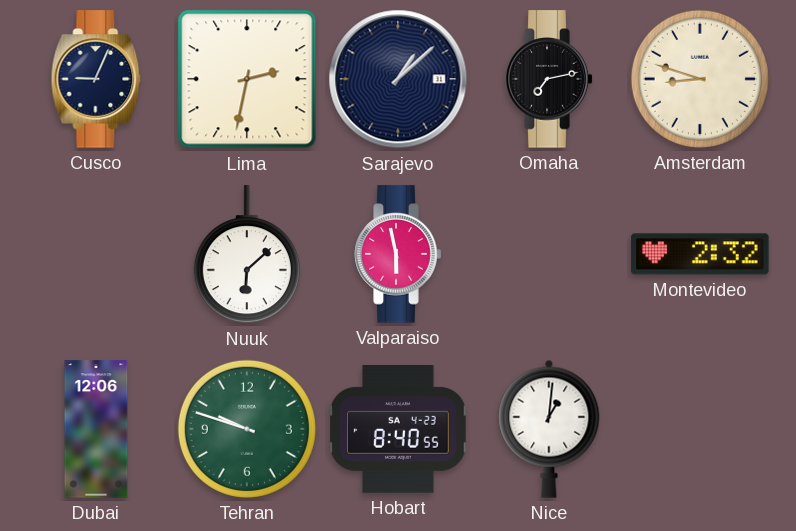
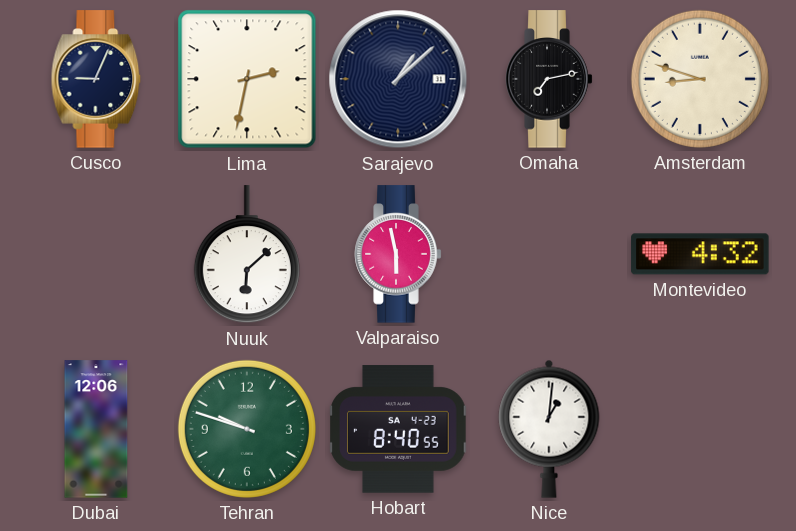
Montevideo: 2:32 -> 4:32 (700, 254)
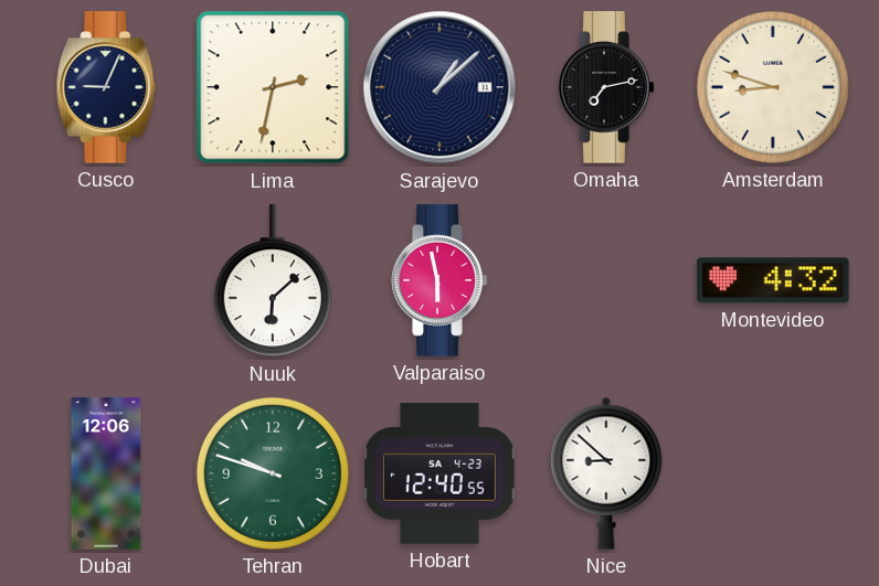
Hobart: 8:40 -> 12:40 (439, 473)
Nice: 1:01 -> 8:52 (606, 473)
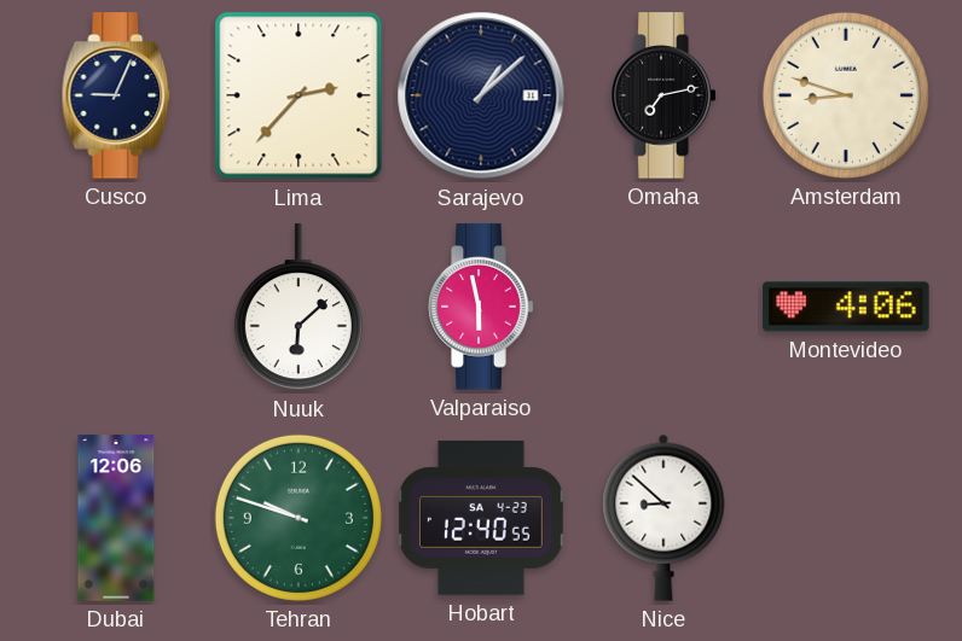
Lima: 2:32 -> 2:37 (299, 95)
Montevideo: 4:32 -> 4:06 (846, 307)
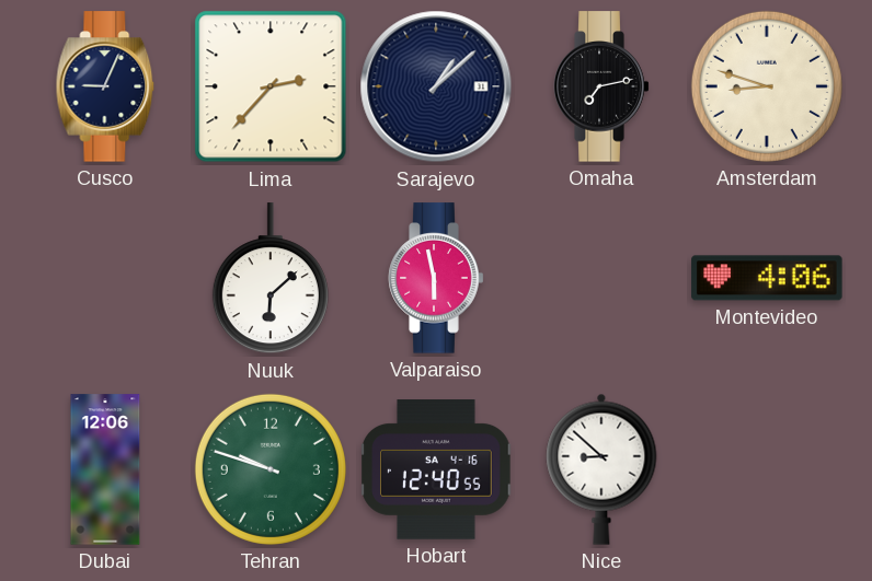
Hobart date: SA 4-23 -> SA 4-16 (436, 469)
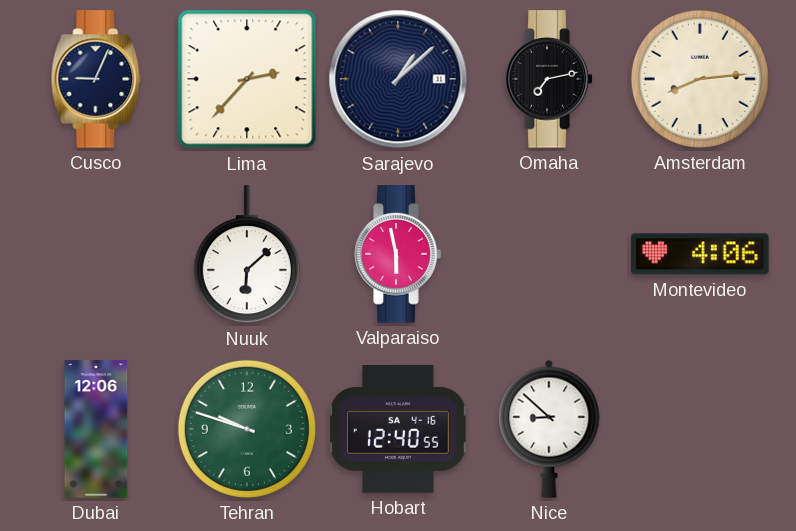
Amsterdam: 8:48 -> 8:14 (700, 79)
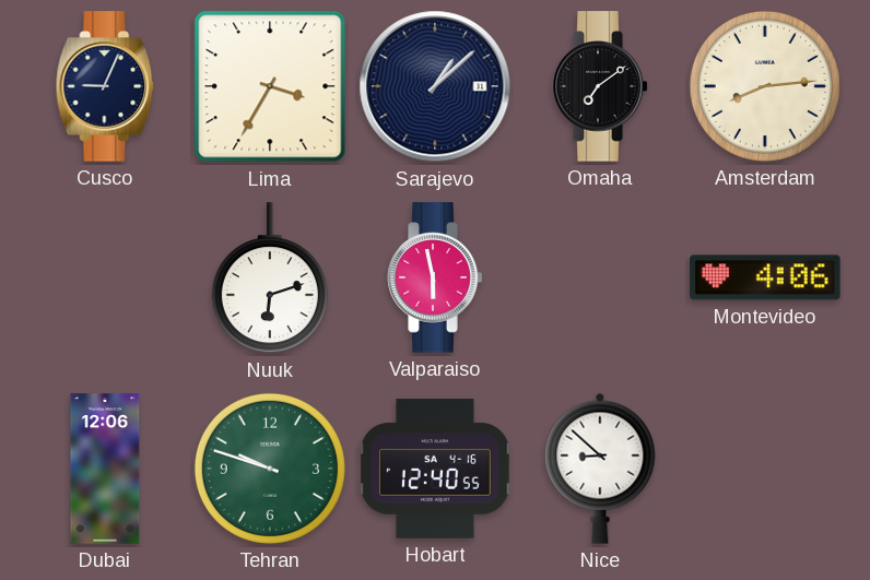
Lima: 2:37 -> 3:35 (270, 86)
Omaha: 7:13 -> 7:09 (600, 86)
Nuuk: 6:08 -> 6:12 (270, 279)
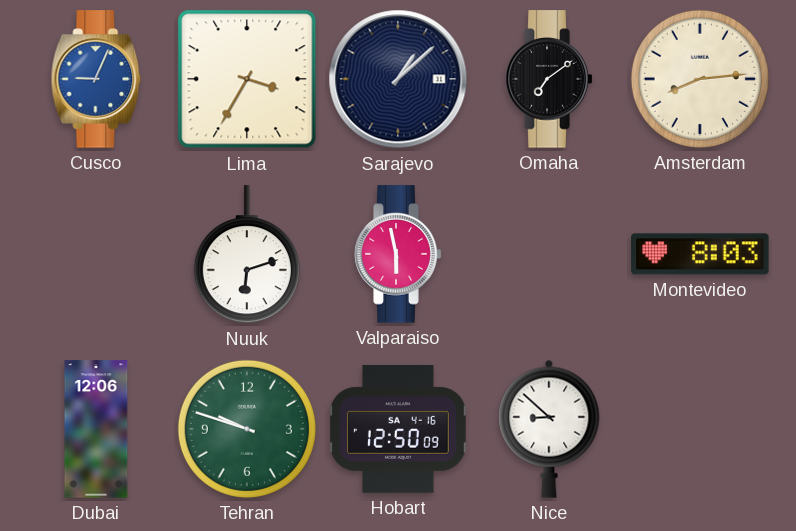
Cusco dial: navy -> blue (96, 79)
Montevideo: 4:06 -> 8:03 (700, 254)
Hobart: 12:40 -> 12:50 (398, 429)
